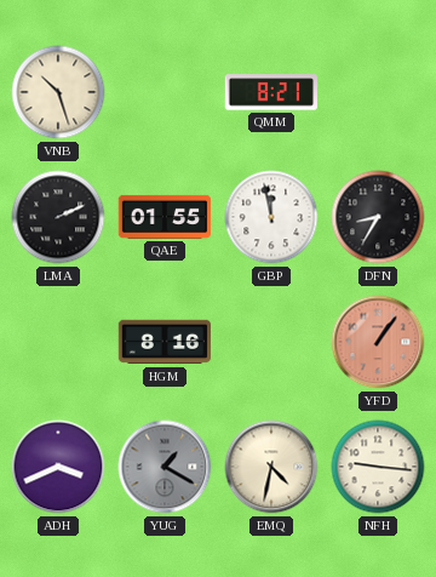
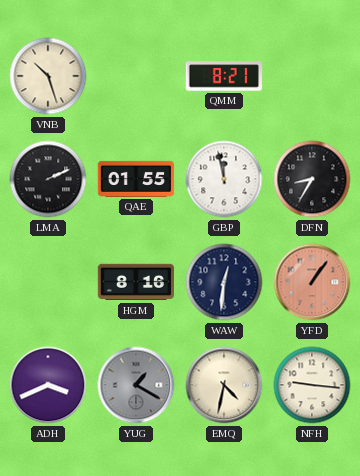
WAW: none -> 12:31 (224, 282)
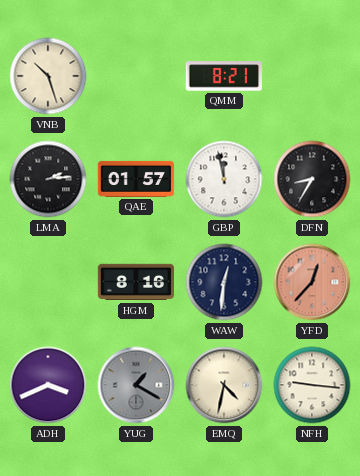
LMA: 2:11 -> 2:14 (48, 179)
QAE: 01:55 -> 01:57 (136, 179)
YFD: 1:06 -> 12:37 (312, 282)
